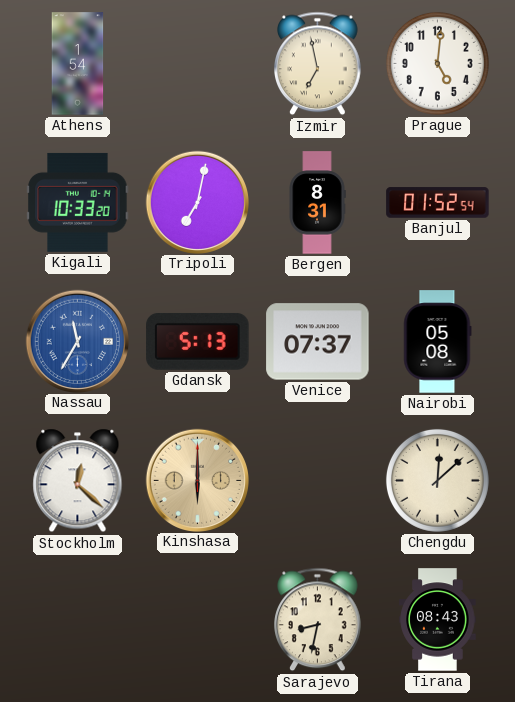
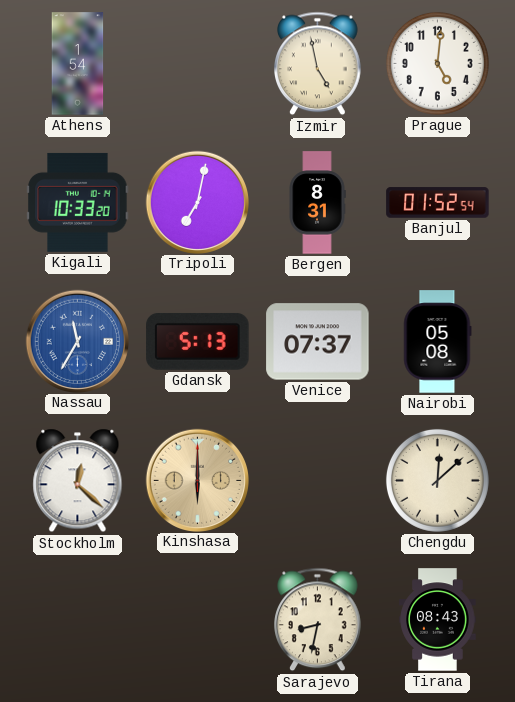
Izmir: 6:58 -> 4:58 (318, 64)
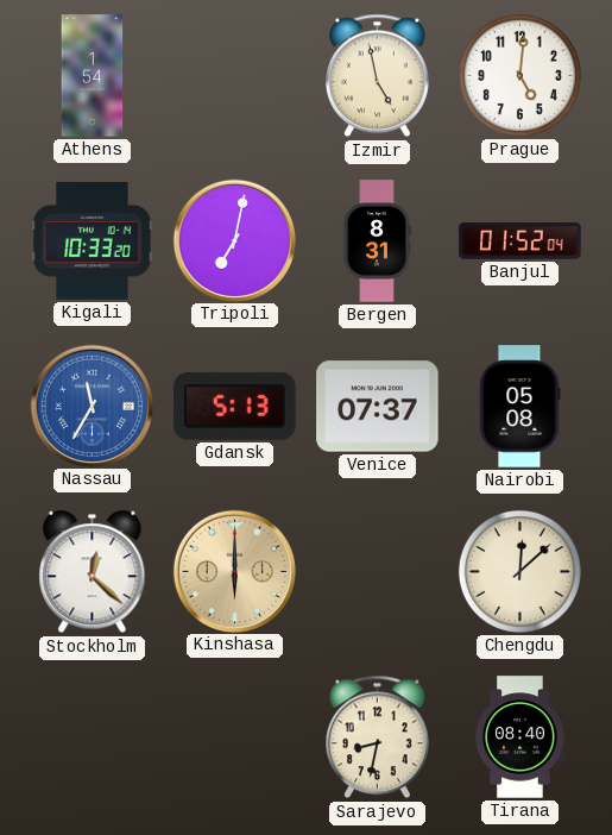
Banjul: 01:52:54 -> 01:52:04 (520, 241)
Tirana: 08:43 -> 08:40 (520, 737)
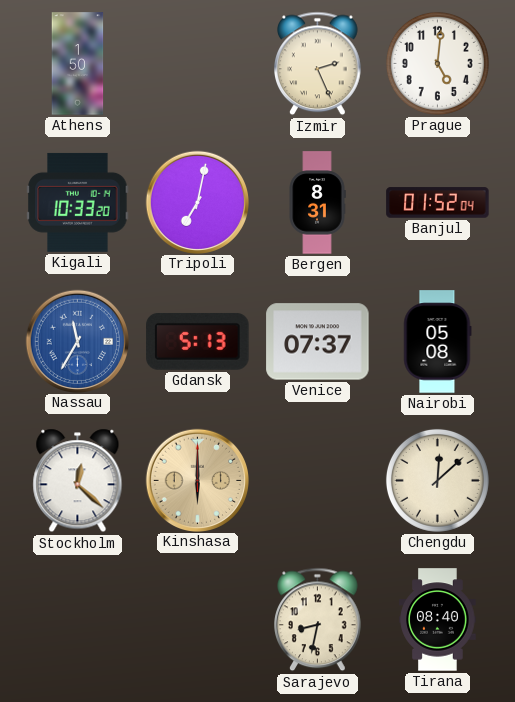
Athens: 1:54 -> 1:50 (78, 64)
Izmir: 4:58 -> 2:26 (318, 64)
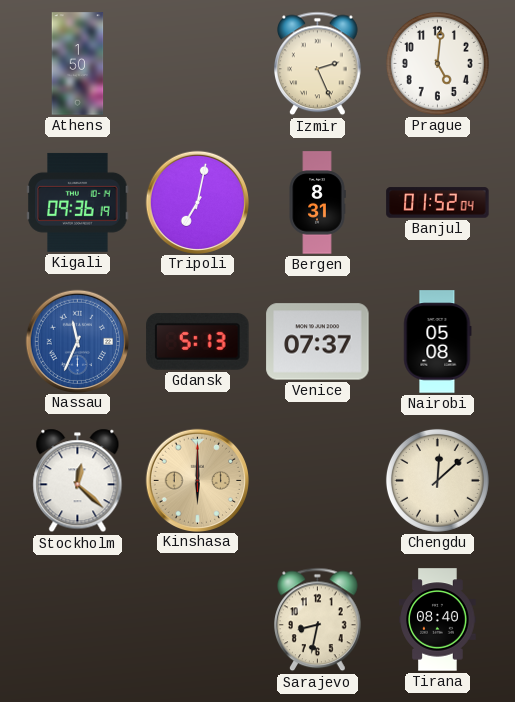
Kigali: 10:33 -> 09:36 (78, 202)
Nassau: 11:35 -> 11:34 (77, 341)
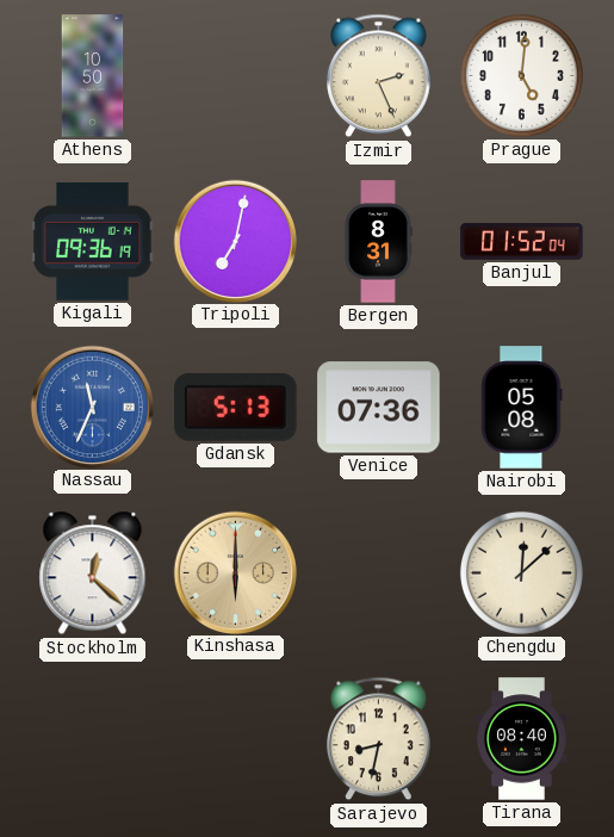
Athens: 1:50 -> 10:50 (93, 76)
Venice: 07:37 -> 07:36 (379, 408)
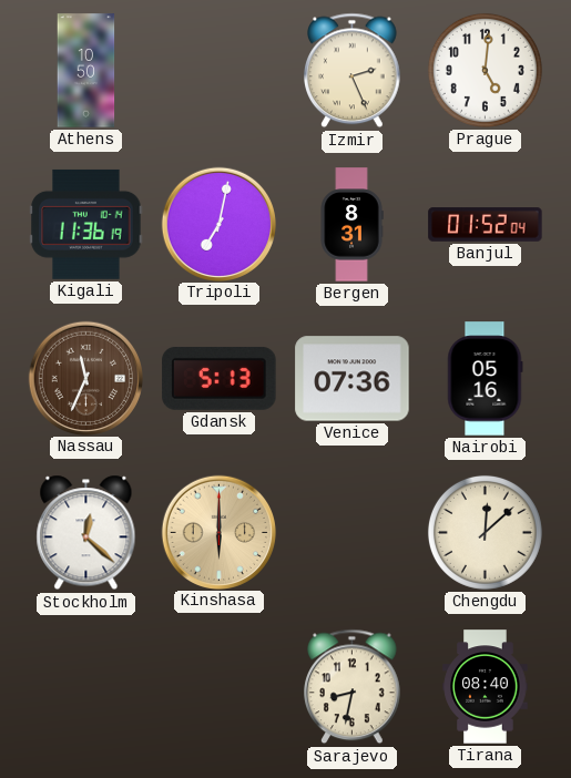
Kigali: 09:36 -> 11:36 (86, 224)
Nassau dial: blue -> brown (85, 378)
Nairobi: 05:08 -> 05:16 (486, 379)
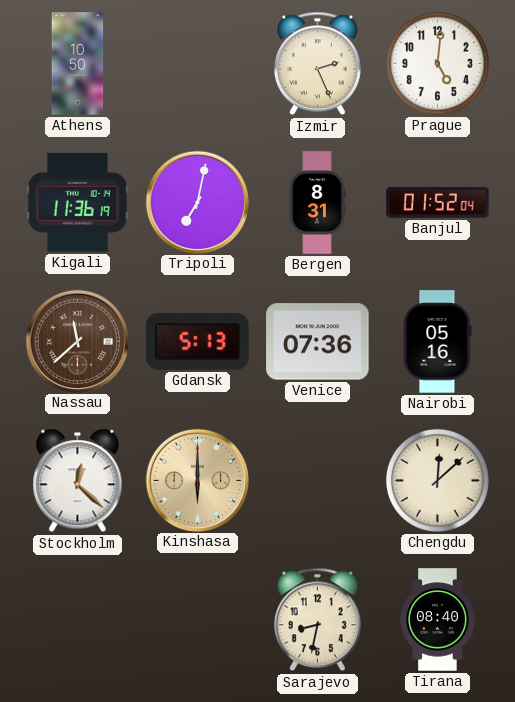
Nassau: 11:34 -> 11:38 (77, 341)
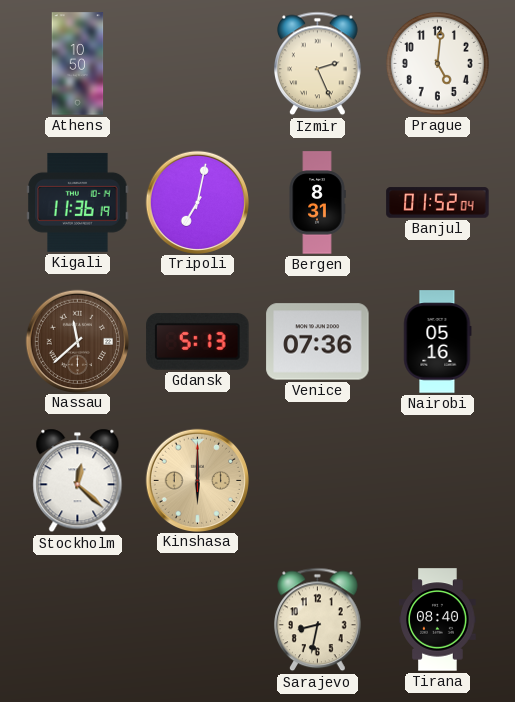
Chengdu: 12:08 -> none (437, 480)
